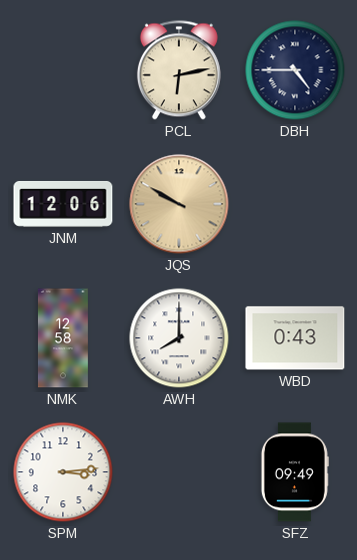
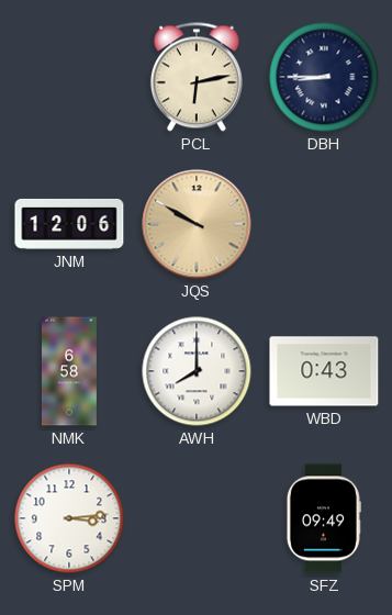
DBH: 4:45 -> 8:45 (324, 77)
NMK: 12:58 -> 6:58 (69, 371)
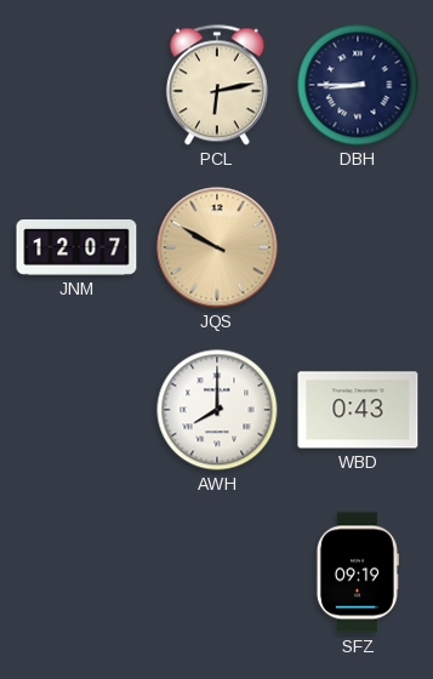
JNM: 12:06 -> 12:07 (76, 247)
NMK: 6:58 -> none (69, 371)
SPM: 3:14 -> none (69, 518)
SFZ: 09:49 -> 09:19 (358, 572)
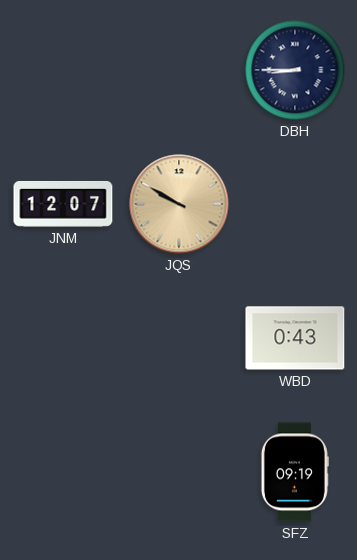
PCL: 6:13 -> none (217, 85)
AWH: 8:00 -> none (217, 410)
